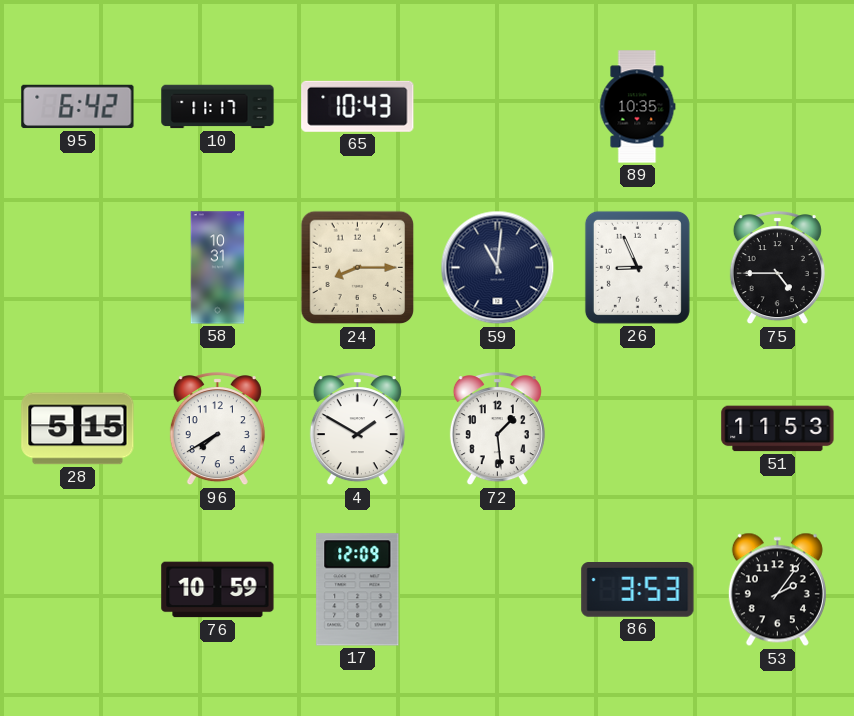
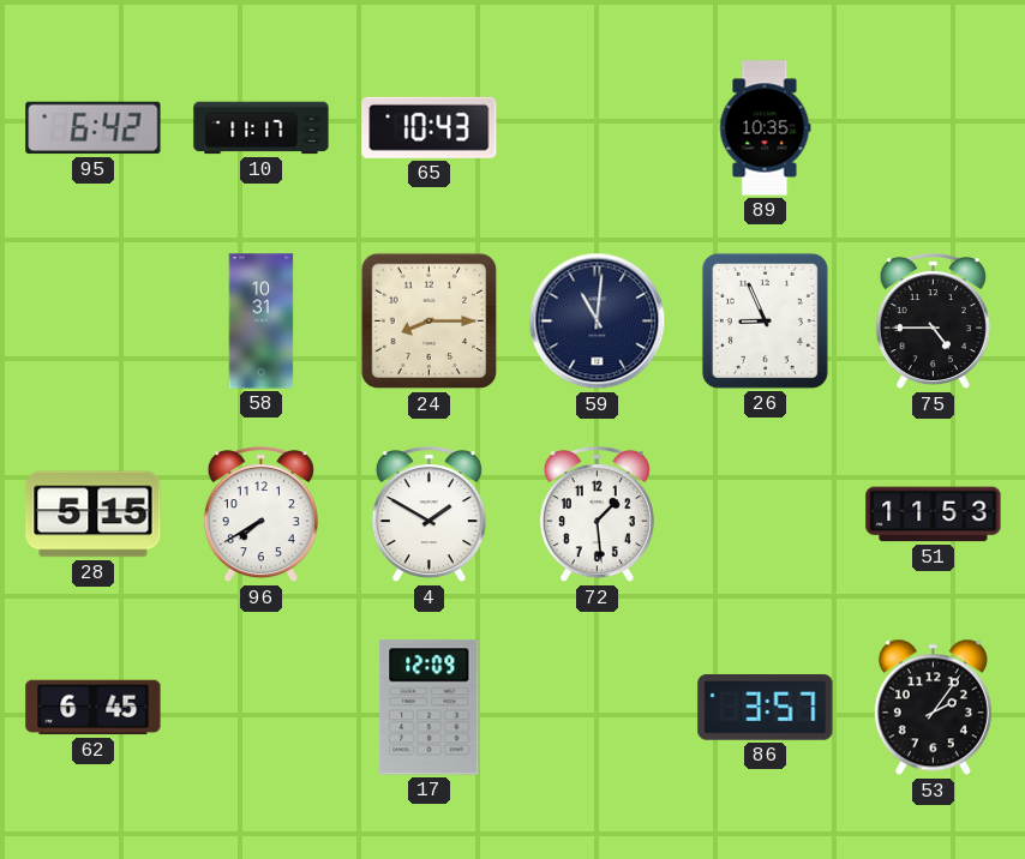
62: none -> 6:45 (94, 708)
76: 10:59 -> none (218, 590)
86: 3:53 -> 3:57 (766, 708)
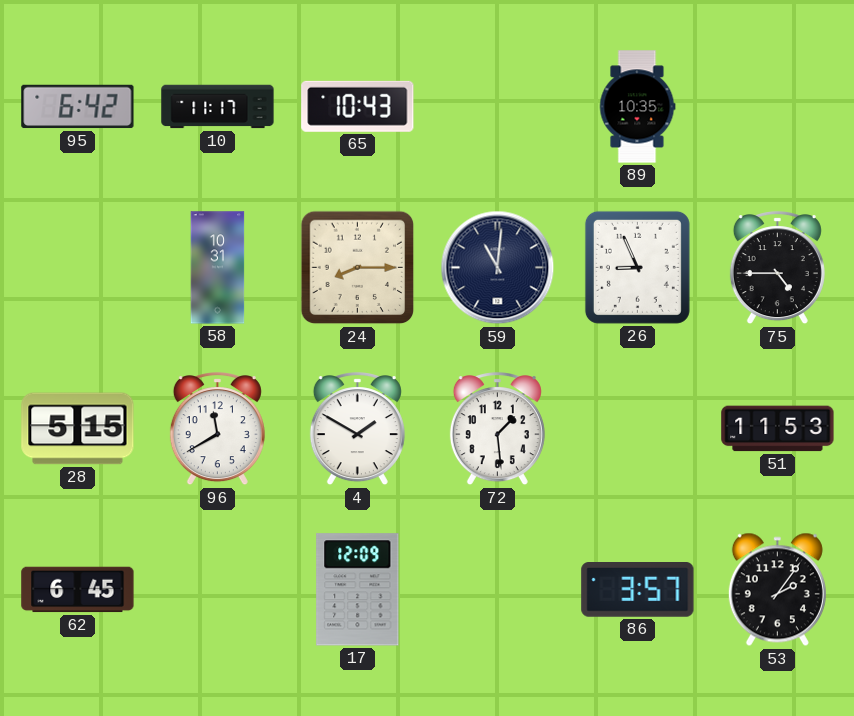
96: 7:40 -> 11:40 (217, 429)
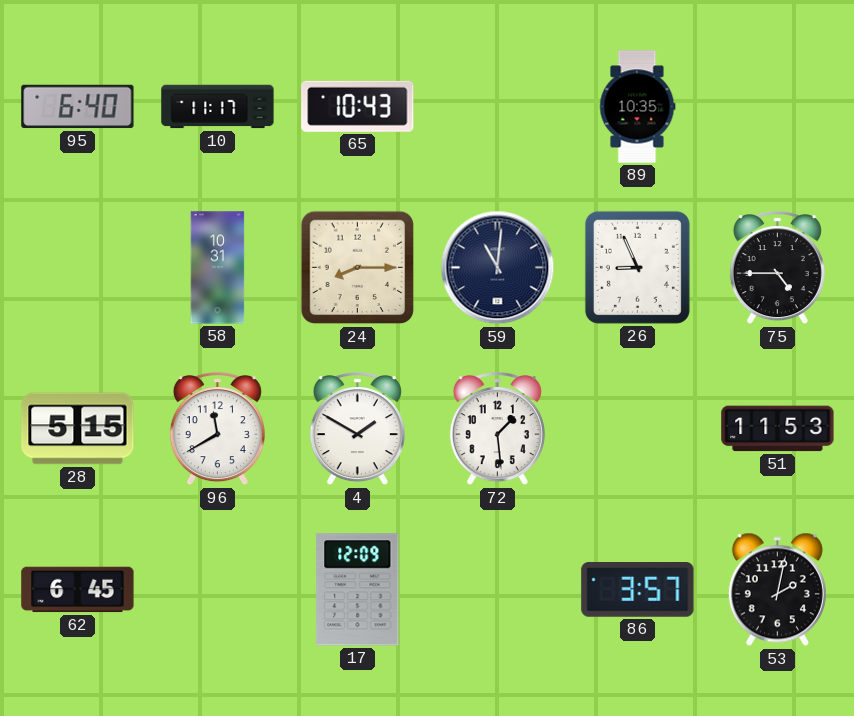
95: 6:42 -> 6:40 (78, 107)
53: 2:06 -> 2:02 (777, 590)
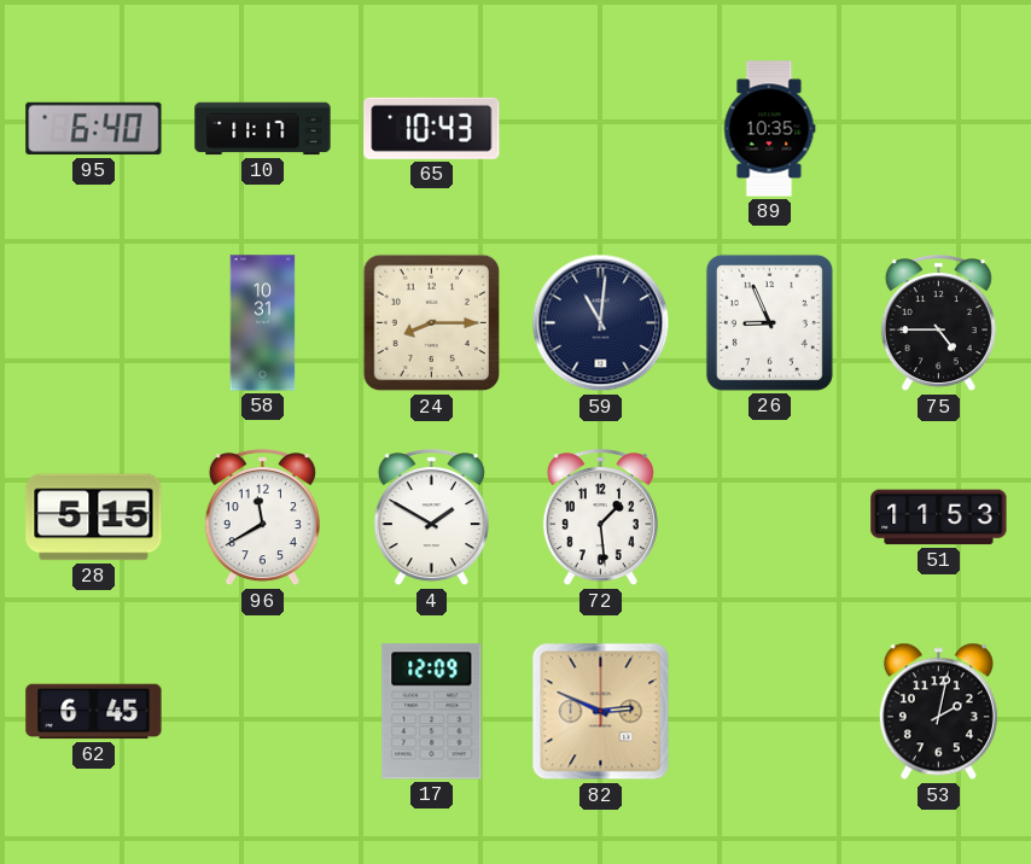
82: none -> 2:49 (601, 712)
86: 3:57 -> none (638, 590)
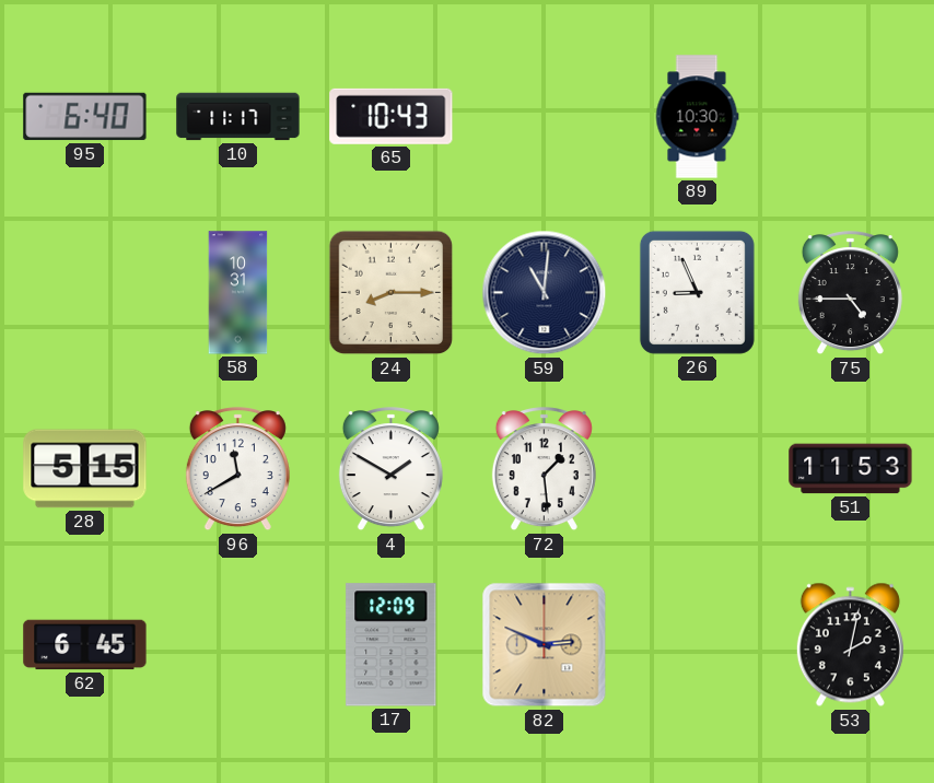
89: 10:35 -> 10:30 (697, 117)
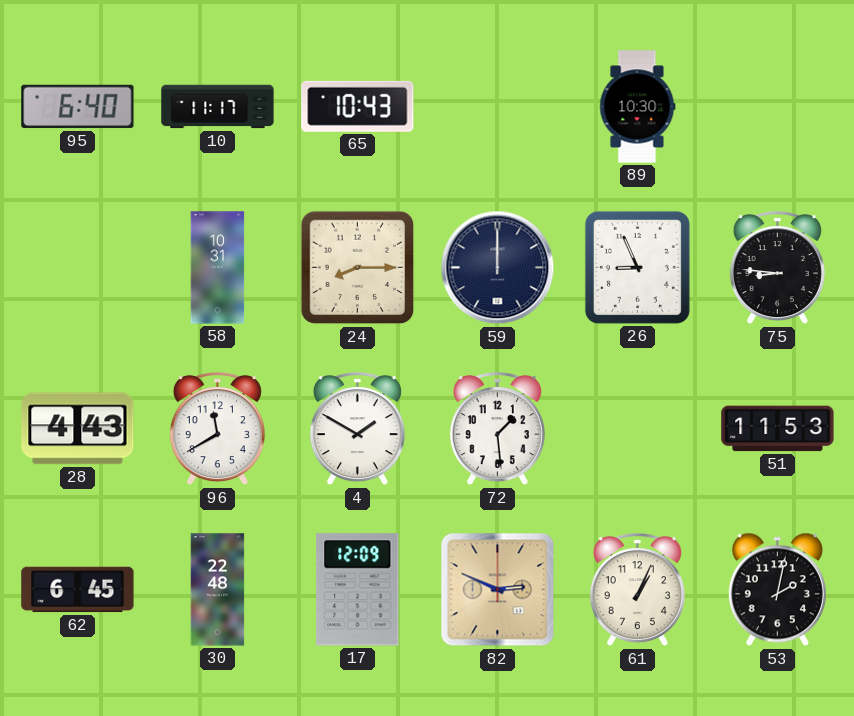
59: 11:01 -> 12:00 (498, 268)
75: 4:45 -> 8:46 (777, 268)
28: 5:15 -> 4:43 (78, 429)
30: none -> 22:48 (218, 590)
61: none -> 1:04 (637, 590)
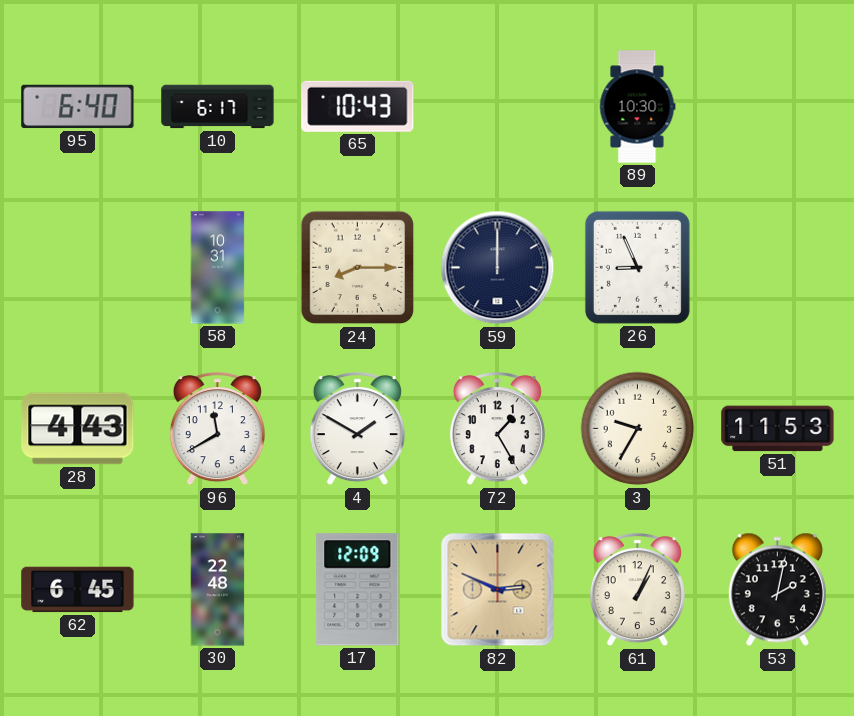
10: 11:17 -> 6:17 (218, 107)
75: 8:46 -> none (777, 268)
72: 1:29 -> 1:25 (497, 429)
3: none -> 9:35 (638, 429)
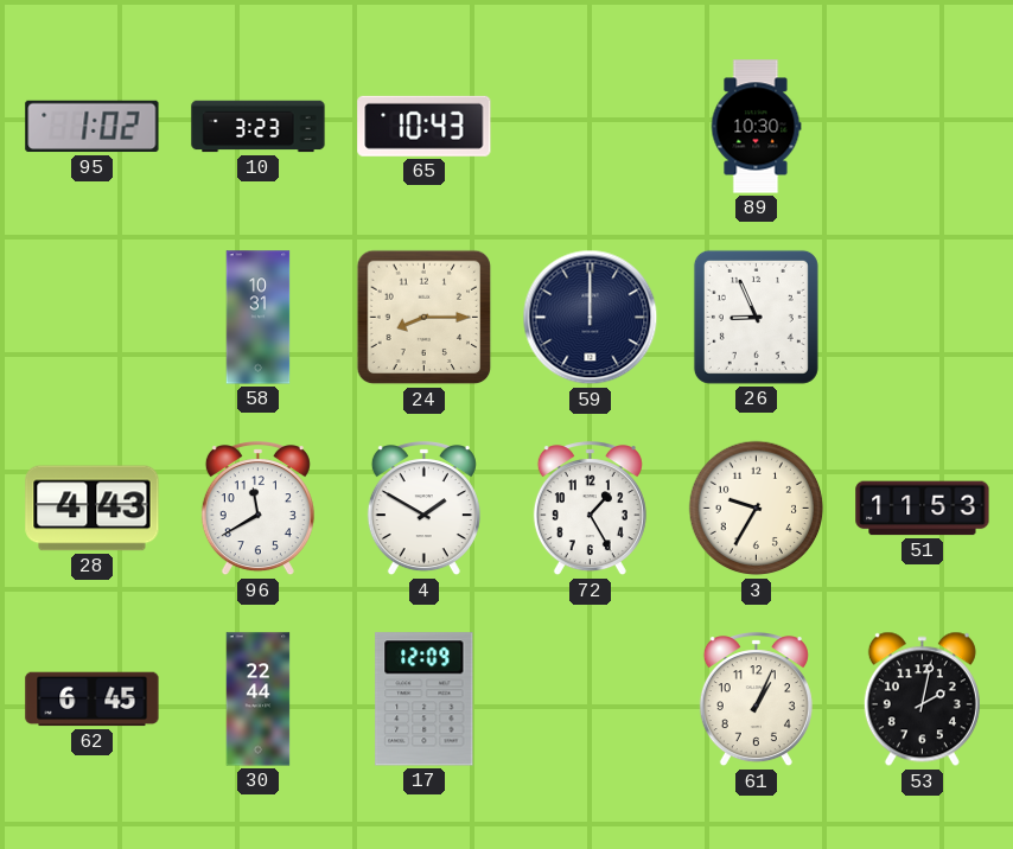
95: 6:40 -> 1:02 (93, 127)
10: 6:17 -> 3:23 (259, 127)
30: 22:48 -> 22:44 (259, 700)
82: 2:49 -> none (498, 590)
